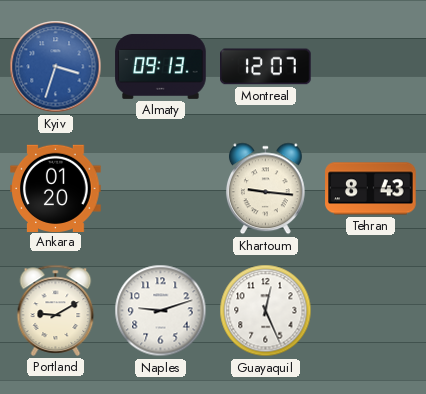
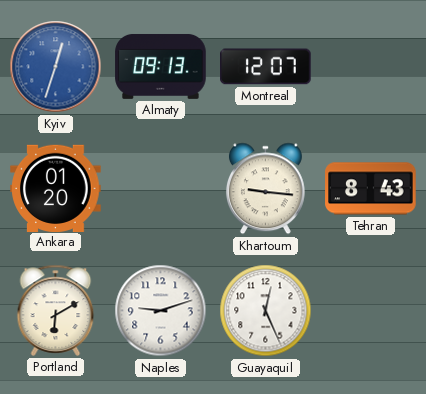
Kyiv: 3:33 -> 12:33 (56, 67)
Portland: 9:10 -> 6:10 (56, 310)
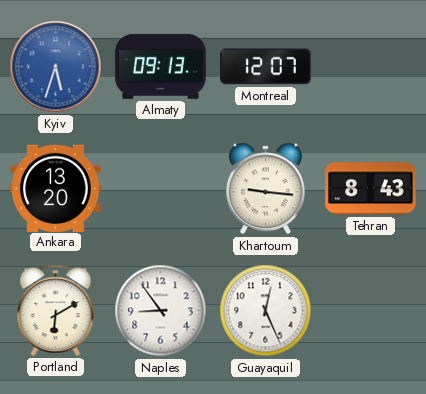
Kyiv: 12:33 -> 5:33 (56, 67)
Ankara: 01:20 -> 13:20 (56, 188)
Naples: 9:12 -> 8:54 (161, 311)
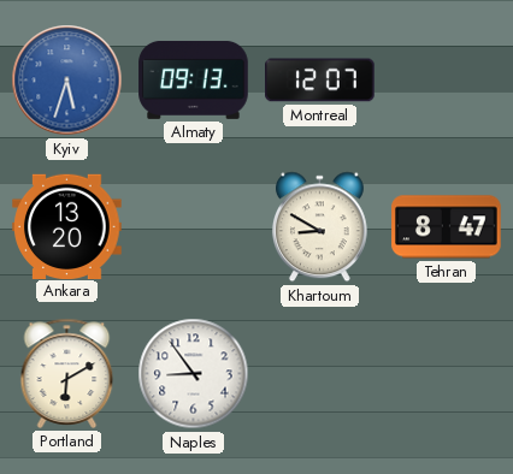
Khartoum: 9:16 -> 8:50 (319, 227)
Tehran: 8:43 -> 8:47 (447, 227)
Guayaquil: 12:26 -> none (266, 311)
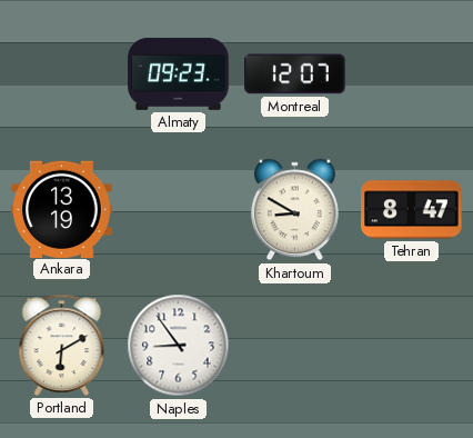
Kyiv: 5:33 -> none (67, 81)
Almaty: 09:13 -> 09:23 (179, 73)
Ankara: 13:20 -> 13:19 (62, 209)
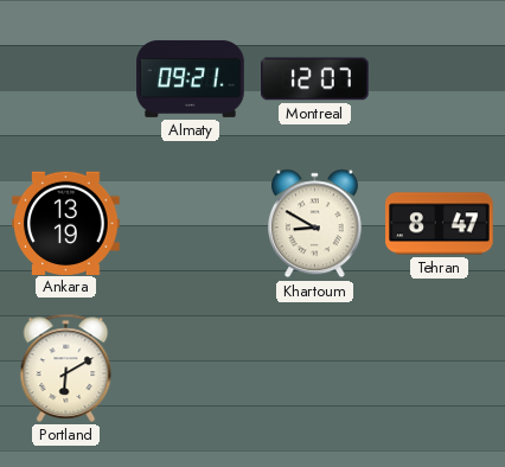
Almaty: 09:23 -> 09:21 (191, 78)
Naples: 8:54 -> none (179, 346)
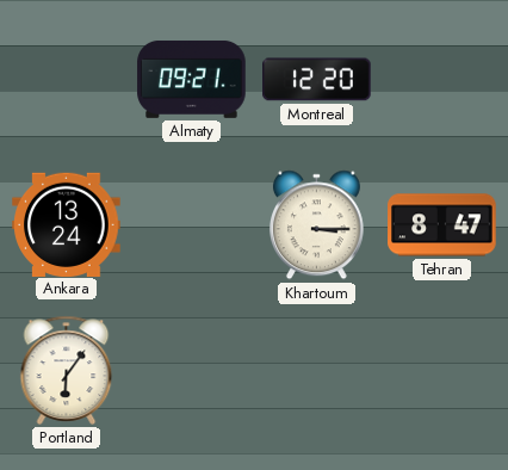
Montreal: 12:07 -> 12:20 (317, 80)
Ankara: 13:19 -> 13:24 (67, 224)
Khartoum: 8:50 -> 3:15 (316, 225)
Portland: 6:10 -> 6:06 (67, 370)
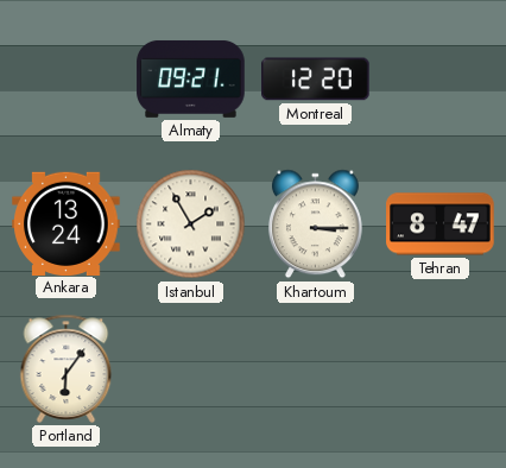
Istanbul: none -> 1:55 (191, 224)
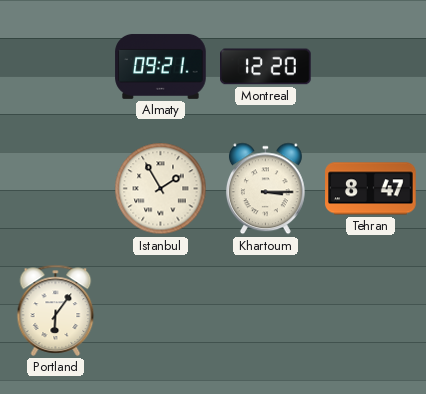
Ankara: 13:24 -> none (67, 223)
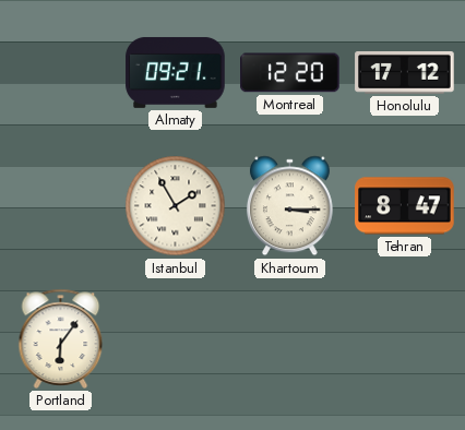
Honolulu: none -> 17:12 (405, 72)
